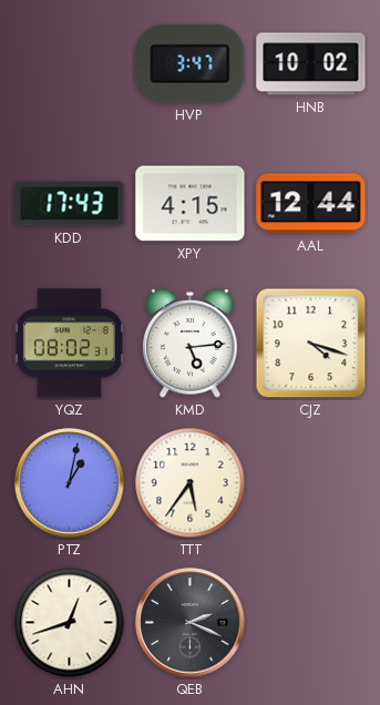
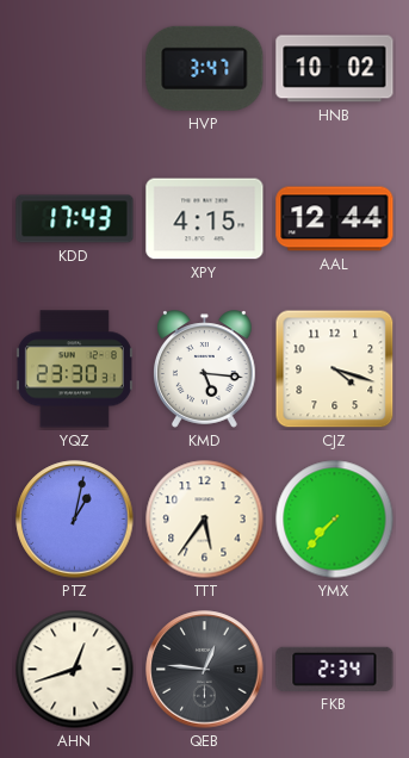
YQZ: 08:02 -> 23:30 (74, 369)
KMD: 5:14 -> 5:16 (205, 369)
YMX: none -> 7:37 (335, 520)
QEB: 2:19 -> 12:46 (205, 670)
FKB: none -> 2:34 (335, 669)
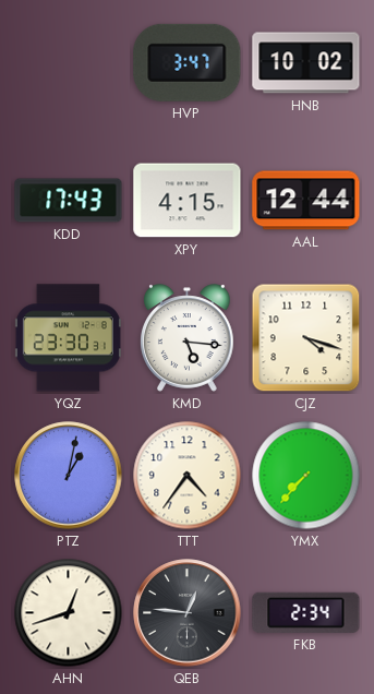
TTT: 5:36 -> 4:36 (188, 476)
